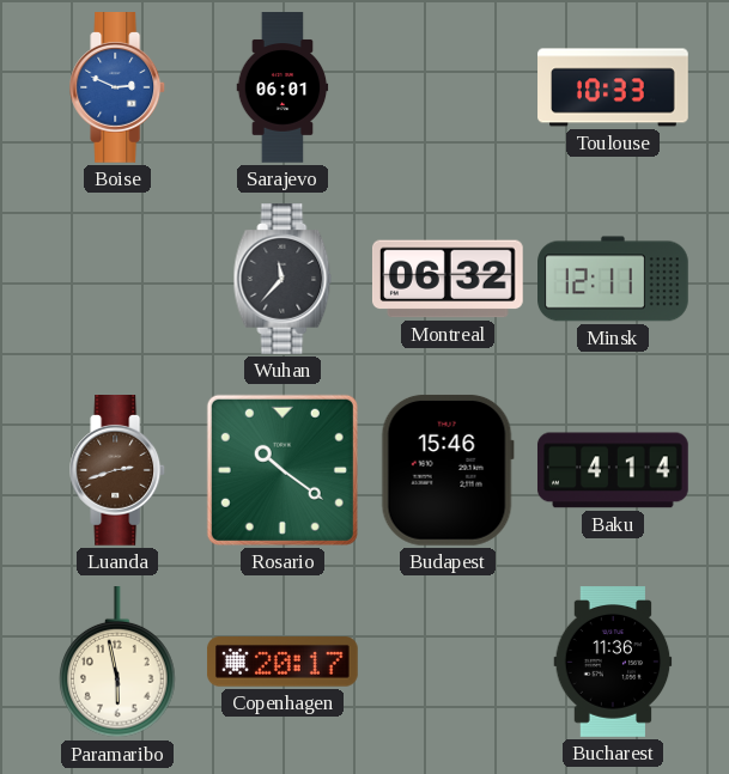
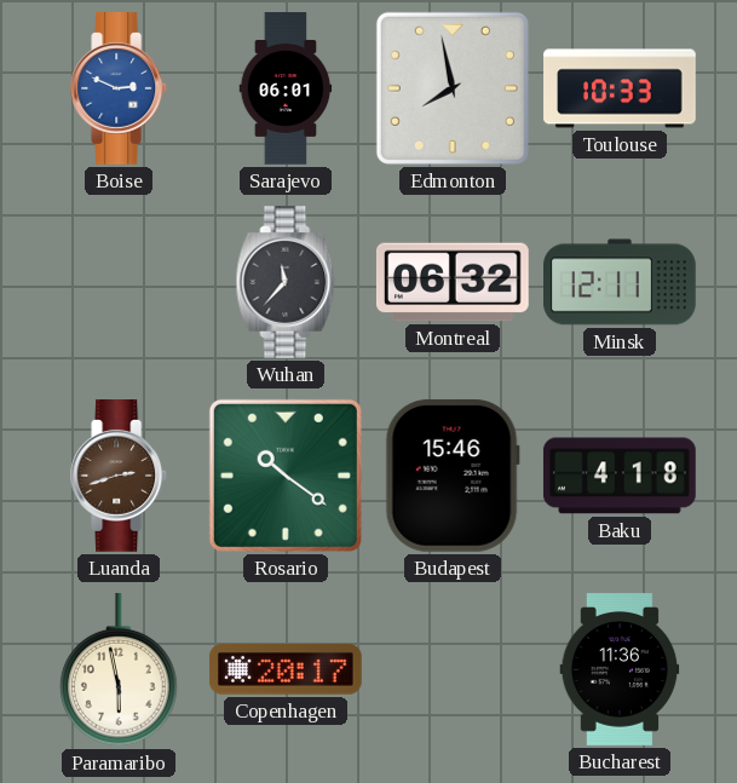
Edmonton: none -> 7:58 (453, 88)
Baku: 4:14 -> 4:18 (620, 476)
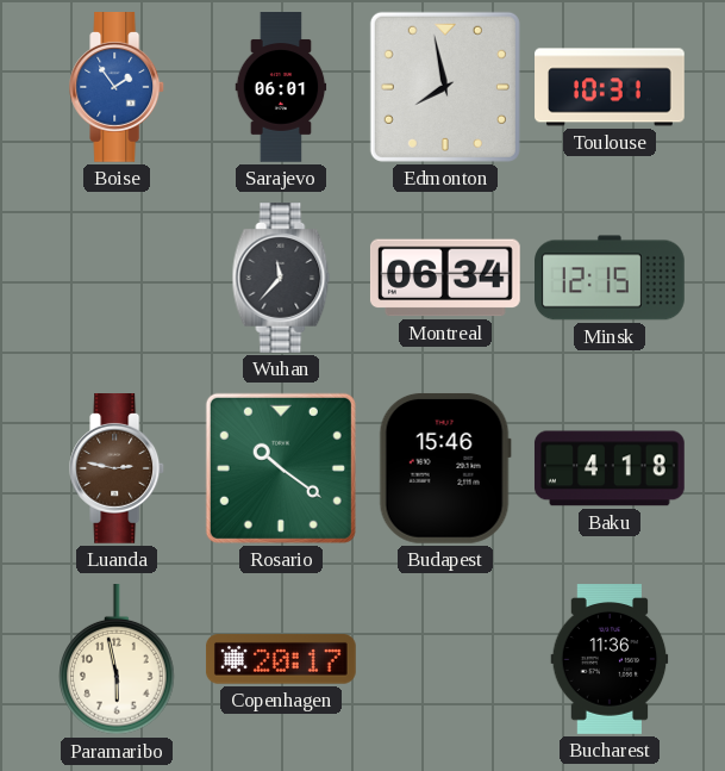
Boise: 2:49 -> 1:54 (118, 88)
Toulouse: 10:33 -> 10:31 (610, 87)
Montreal: 06:32 -> 06:34 (445, 278)
Minsk: 12:11 -> 12:15 (611, 278)
Luanda: 2:42 -> 2:47 (118, 470)
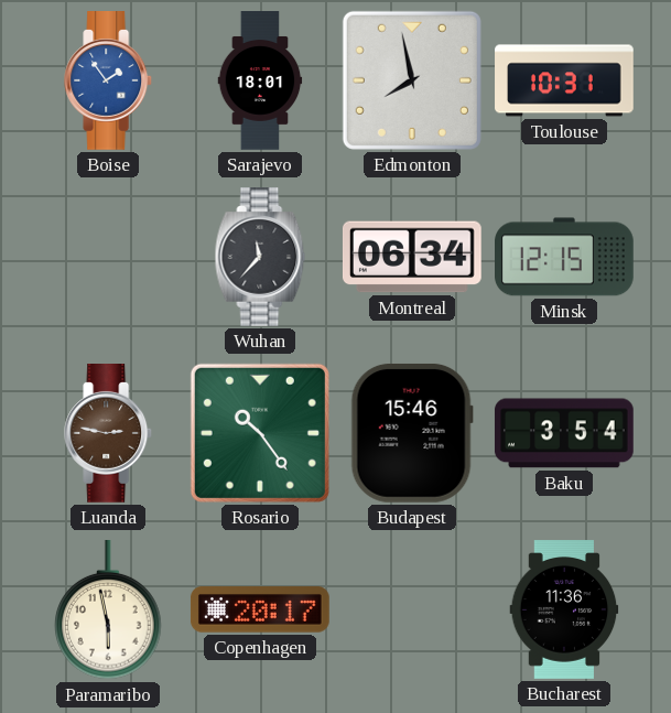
Sarajevo: 06:01 -> 18:01 (260, 80)
Rosario: 10:21 -> 10:24 (260, 433)
Baku: 4:18 -> 3:54 (564, 433)
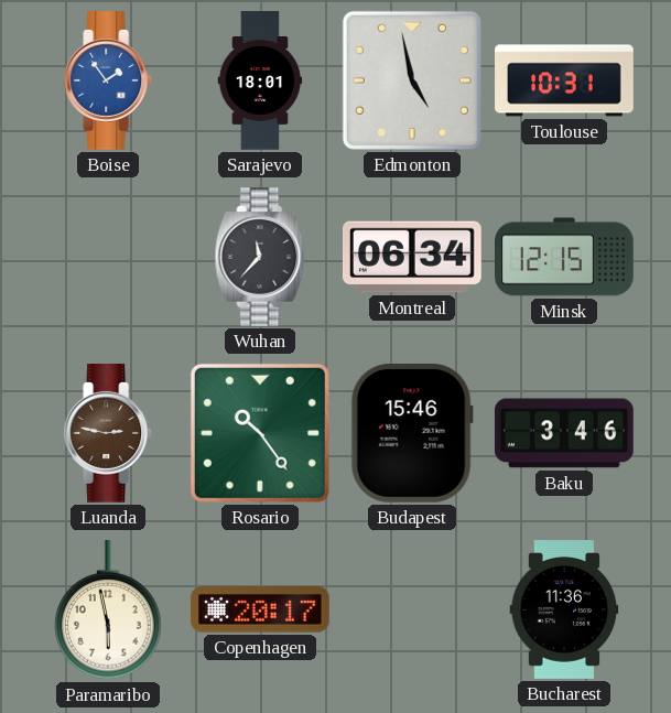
Edmonton: 7:58 -> 4:58 (412, 80)
Baku: 3:54 -> 3:46 (564, 433)
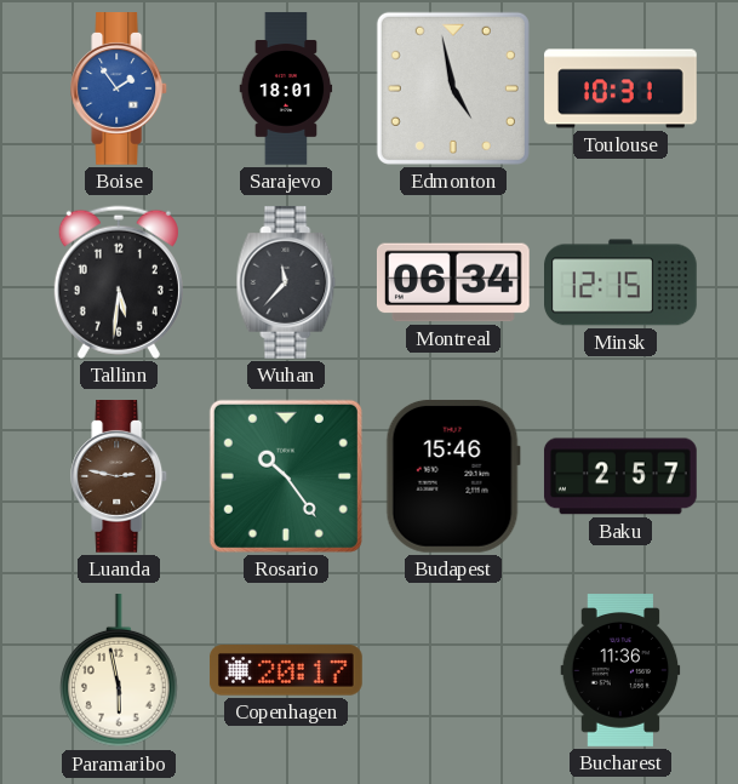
Tallinn: none -> 5:31 (119, 282)
Baku: 3:46 -> 2:57 (620, 476)
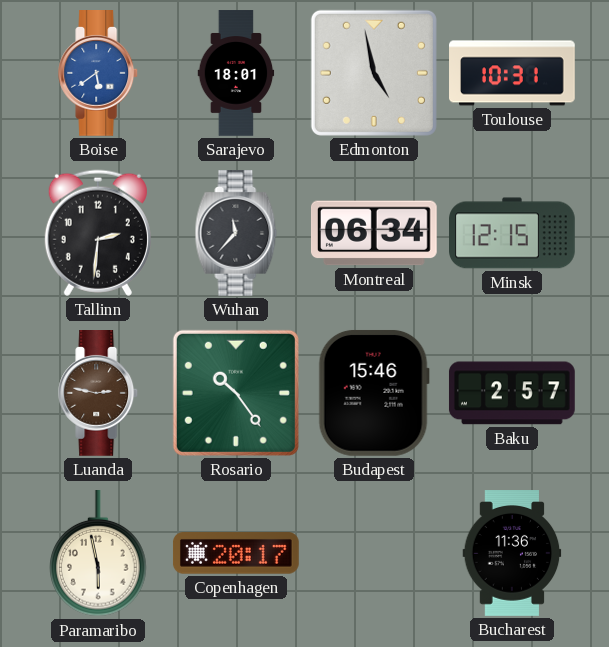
Boise: 1:54 -> 5:39 (99, 74)
Tallinn: 5:31 -> 2:31 (98, 233)
